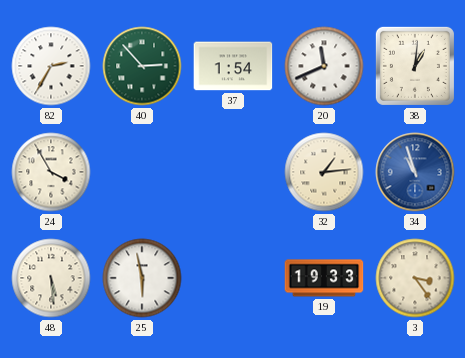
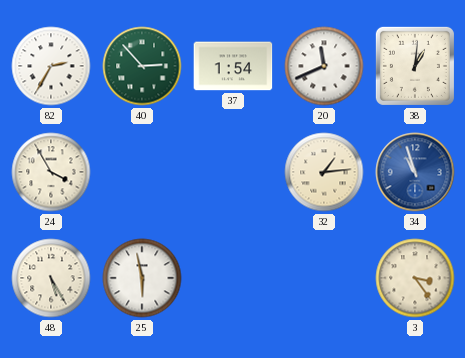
48: 5:29 -> 5:25 (51, 278)
19: 19:33 -> none (324, 278)
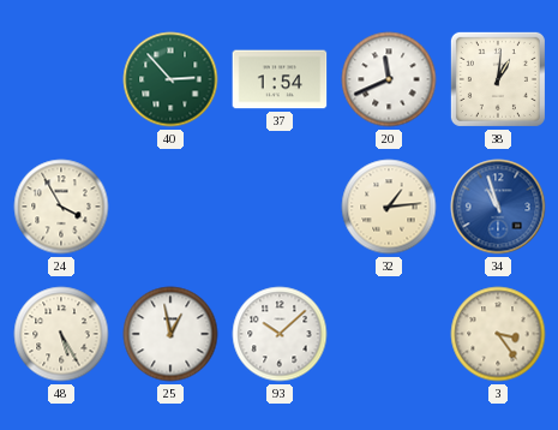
82: 2:35 -> none (51, 66)
25: 5:58 -> 12:58 (170, 334)
93: none -> 10:08 (280, 334)
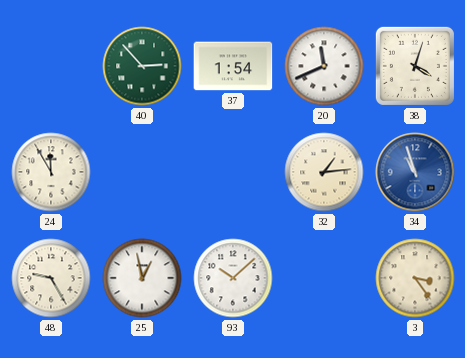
38: 1:01 -> 4:03 (415, 66)
24: 3:55 -> 11:55 (51, 172)
48: 5:25 -> 9:25 (51, 278)
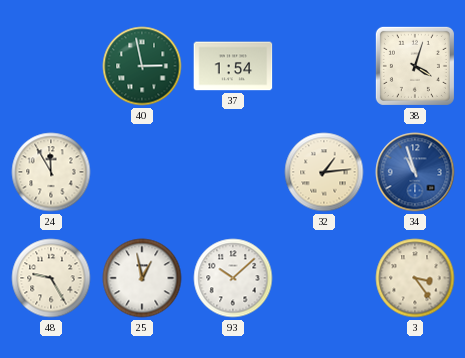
40: 2:53 -> 2:58 (142, 66)
20: 11:41 -> none (324, 66)
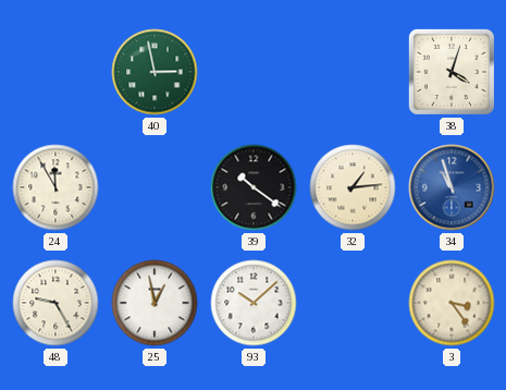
37: 1:54 -> none (233, 66)
39: none -> 10:21 (254, 187)
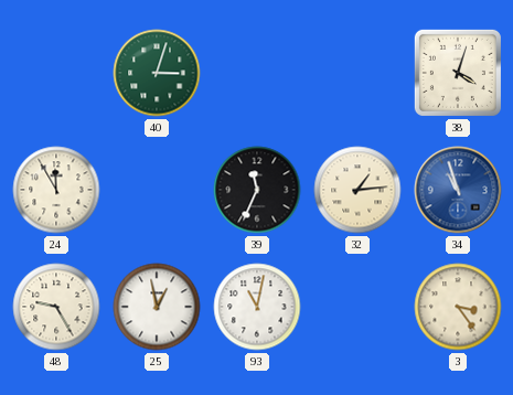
40: 2:58 -> 3:03 (157, 73)
39: 10:21 -> 11:34 (257, 190)
93: 10:08 -> 11:02 (257, 307)
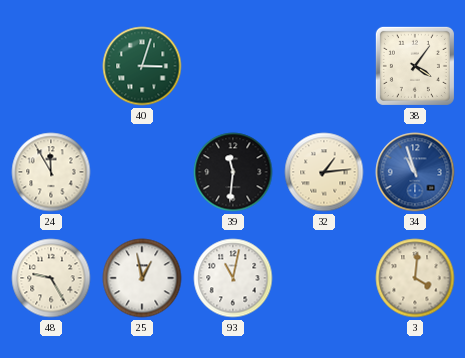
38: 4:03 -> 4:06 (415, 66)
39: 11:34 -> 11:31 (233, 172)
3: 3:24 -> 4:01 (415, 278)
